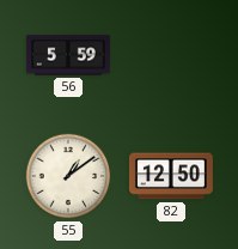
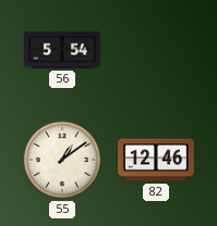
56: 5:59 -> 5:54 (62, 50)
82: 12:50 -> 12:46 (156, 160)
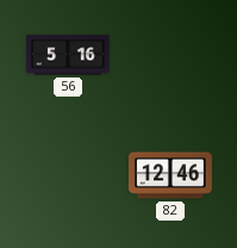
56: 5:54 -> 5:16 (68, 55)
55: 1:09 -> none (62, 160)
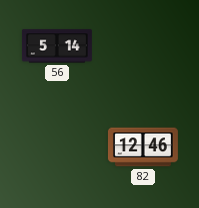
56: 5:16 -> 5:14 (57, 46)
